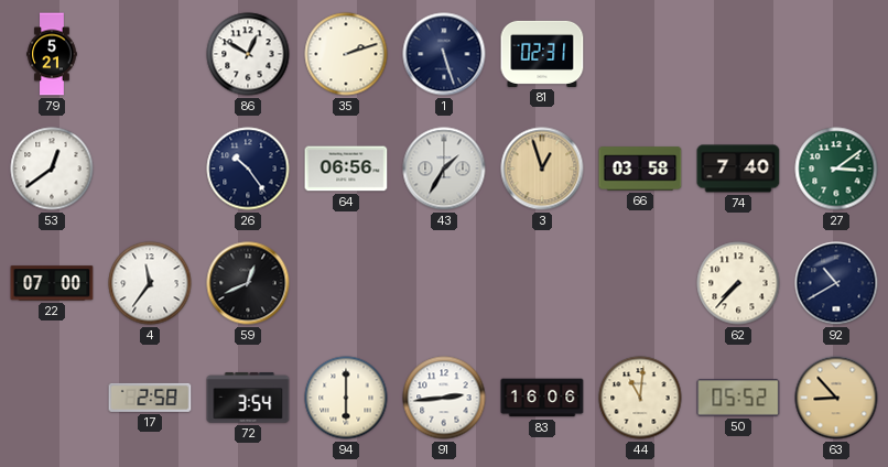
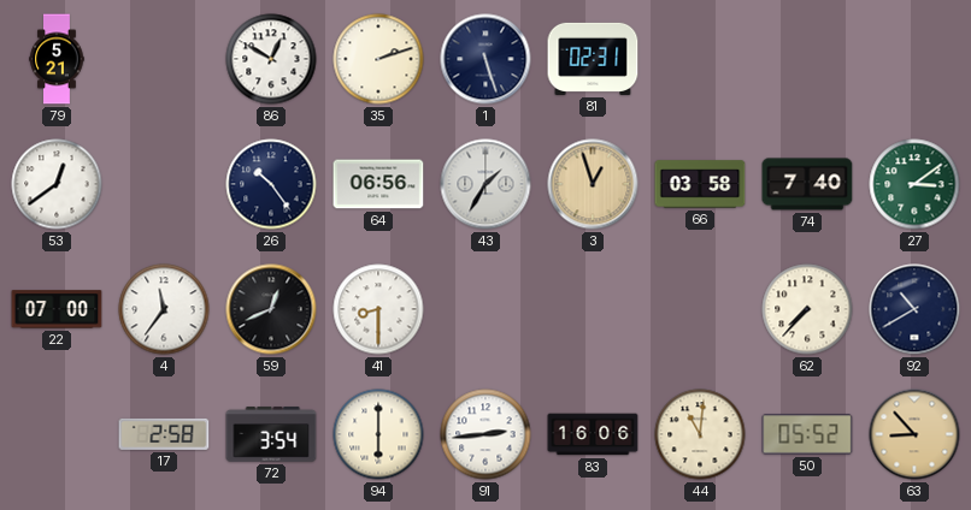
41: none -> 8:30 (378, 309)
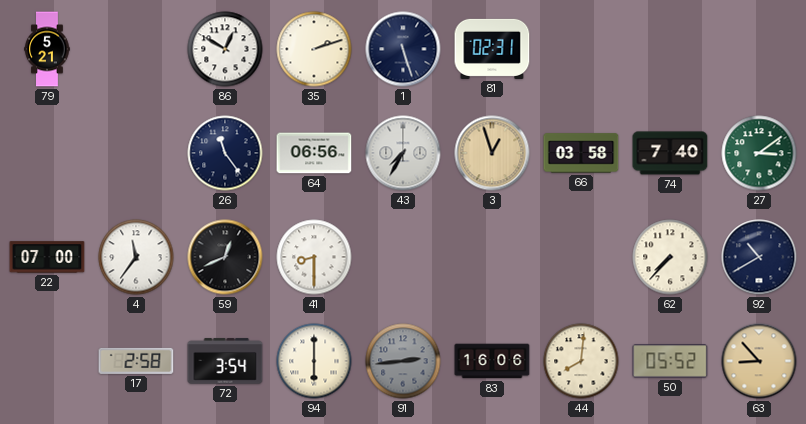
53: 12:39 -> none (57, 184)
26: 10:24 -> 11:24 (225, 153)
43: 1:35 -> 7:35 (403, 153)
91 dial: white -> grey (403, 361)
44: 11:01 -> 8:01 (581, 361)
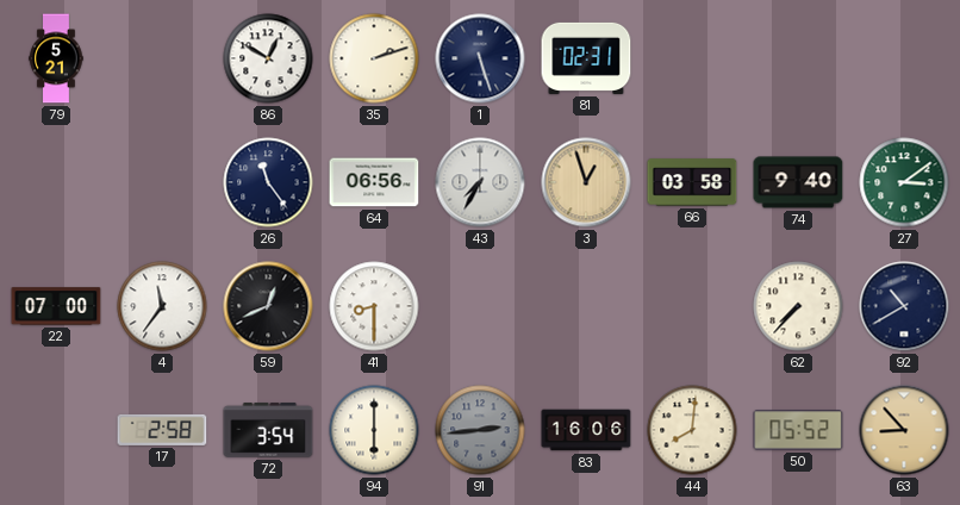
74: 7:40 -> 9:40 (798, 182)
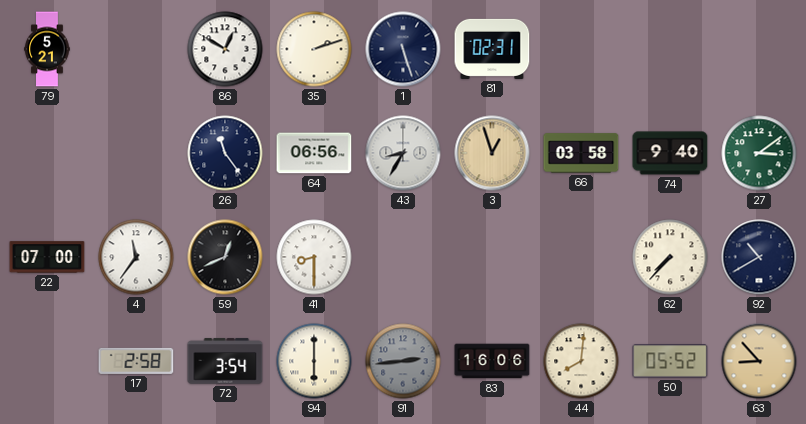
43: 7:35 -> 8:35 (403, 153)
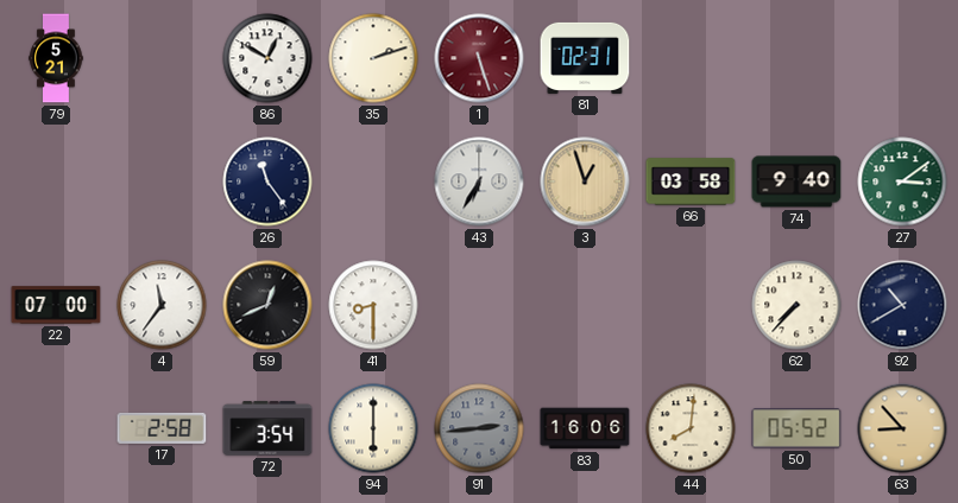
1 dial: navy -> burgundy (479, 58)
64: 06:56 -> none (314, 153)
43: 8:35 -> 6:35 (479, 182)
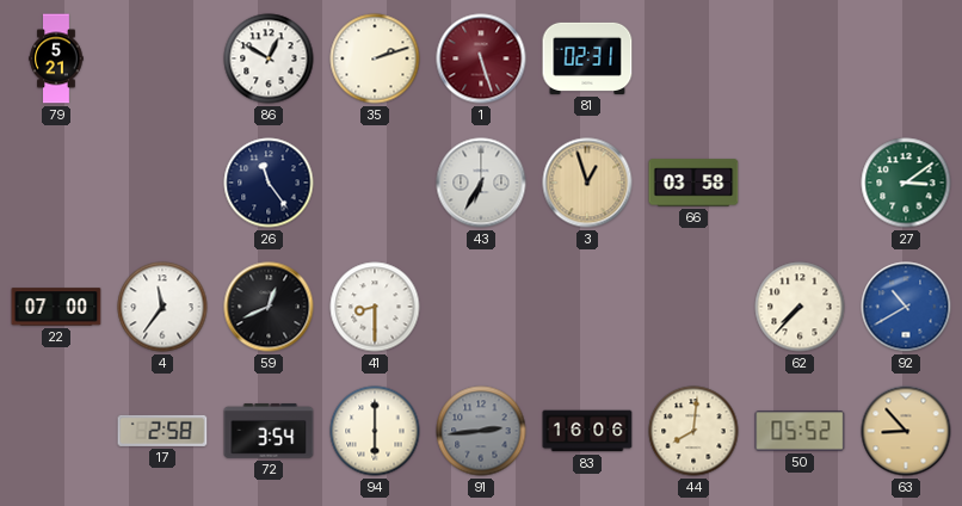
74: 9:40 -> none (796, 182)
92 dial: navy -> blue (906, 307)
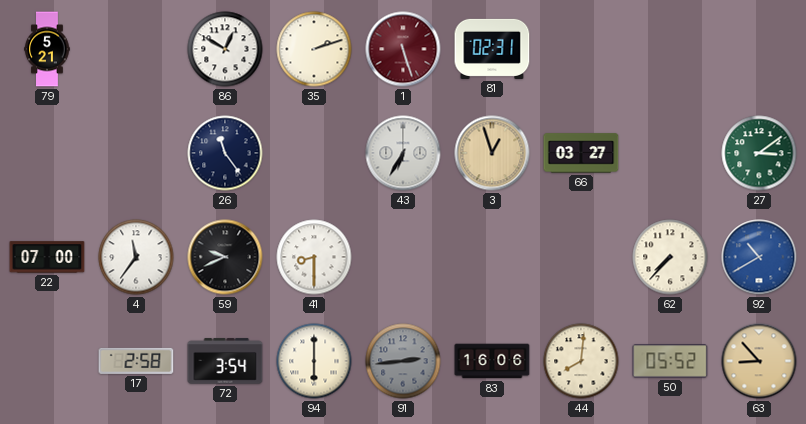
66: 03:58 -> 03:27 (581, 153)
59: 12:41 -> 9:41 (225, 257)
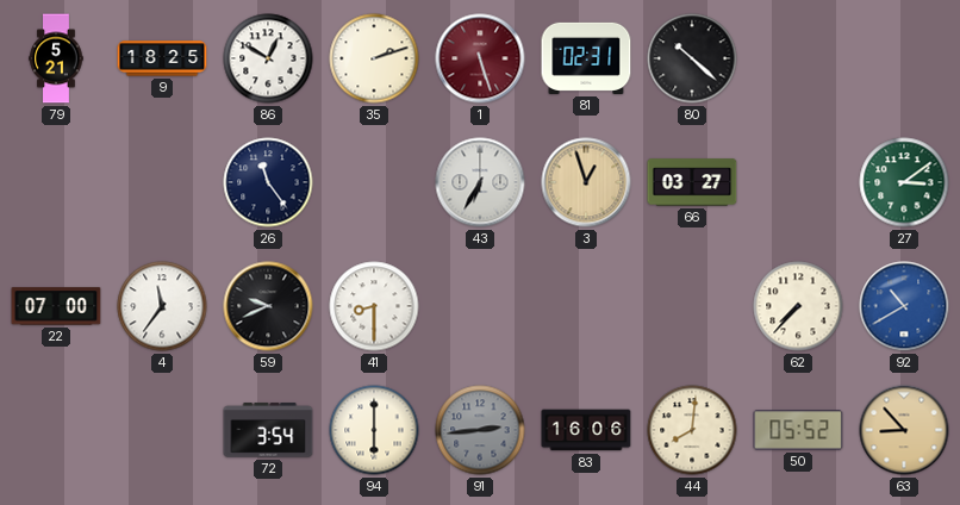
9: none -> 18:25 (162, 58)
80: none -> 10:22 (692, 58)
17: 2:58 -> none (136, 361)
